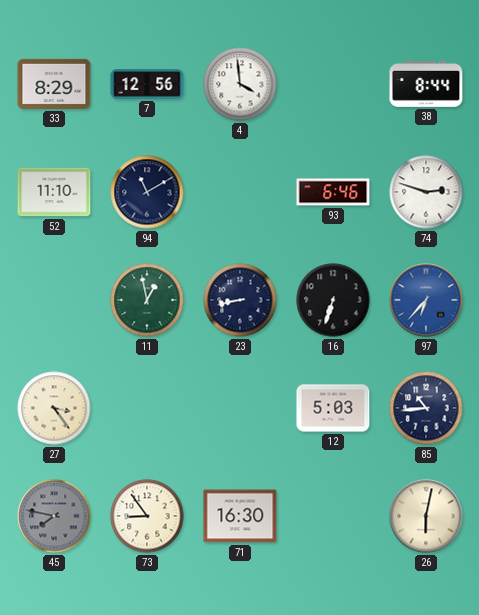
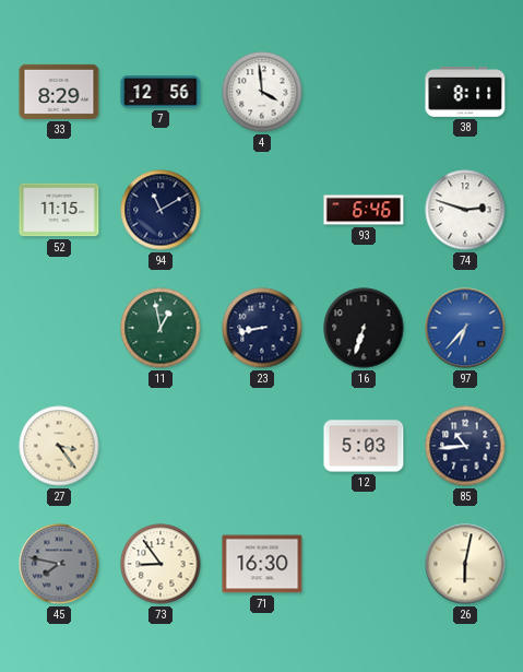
38: 8:44 -> 8:11 (465, 93)
52: 11:10 -> 11:15 (59, 210)
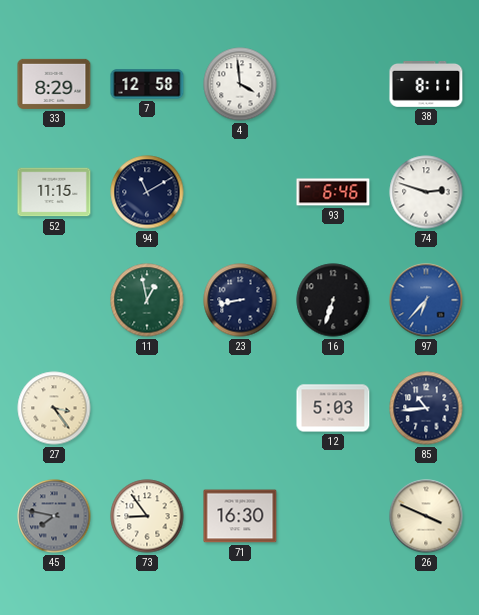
7: 12:56 -> 12:58 (147, 84)
26: 6:02 -> 3:49 (426, 516)
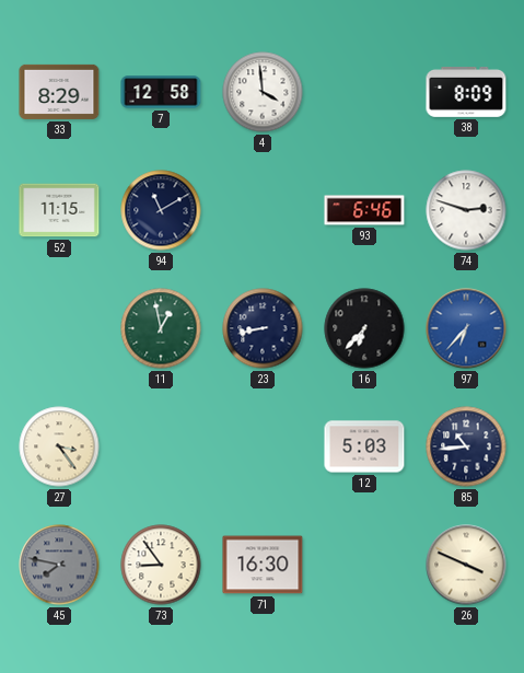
38: 8:11 -> 8:09 (466, 93)
16: 6:33 -> 6:37 (364, 328)
